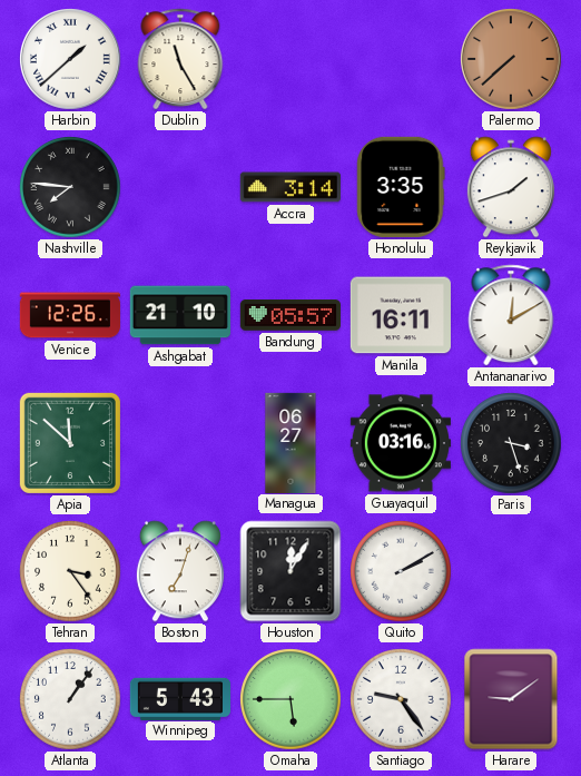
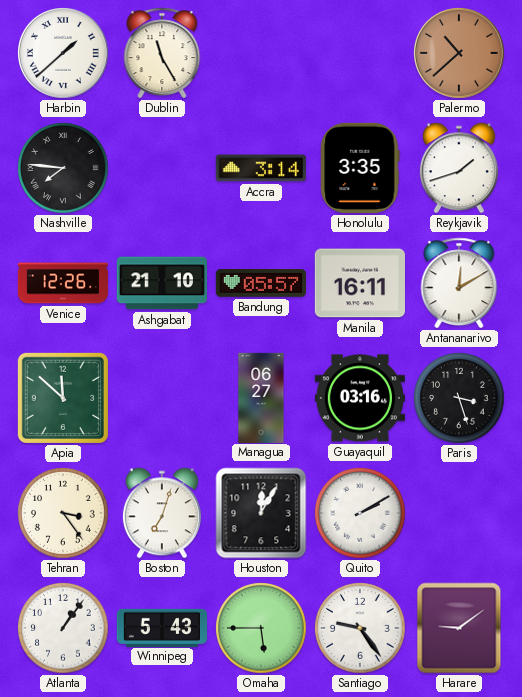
Palermo: 7:38 -> 10:38 (460, 54)
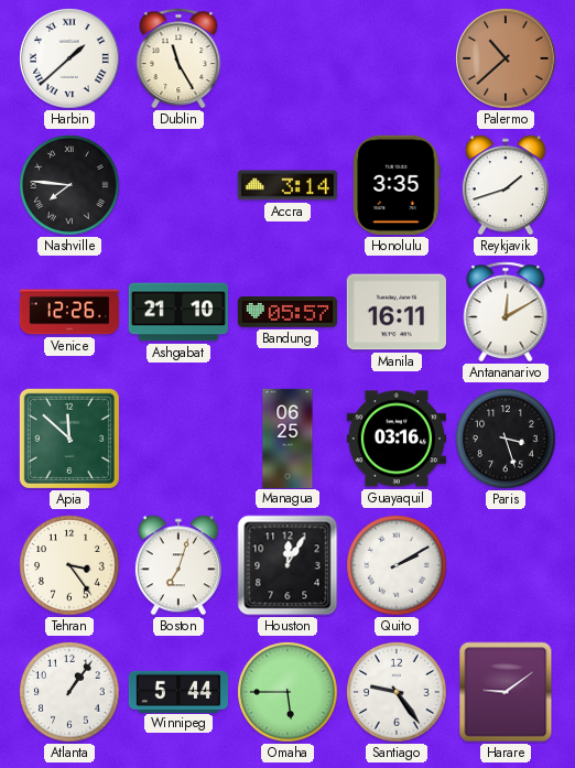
Managua: 06:27 -> 06:25 (287, 437)
Winnipeg: 5:43 -> 5:44 (177, 691)
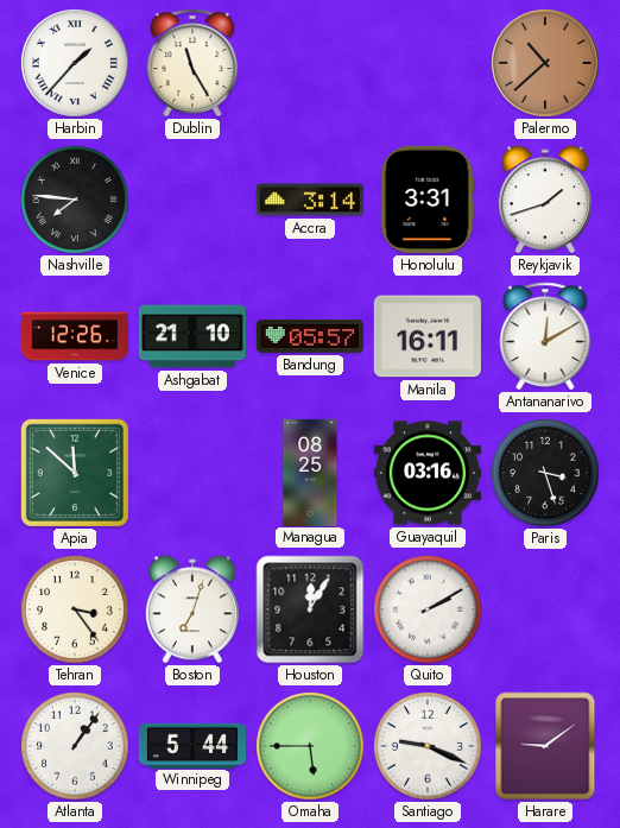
Harbin: 1:38 -> 1:37 (76, 64)
Honolulu: 3:35 -> 3:31 (428, 200)
Managua: 06:25 -> 08:25 (310, 472)
Santiago: 9:24 -> 9:19 (428, 746)
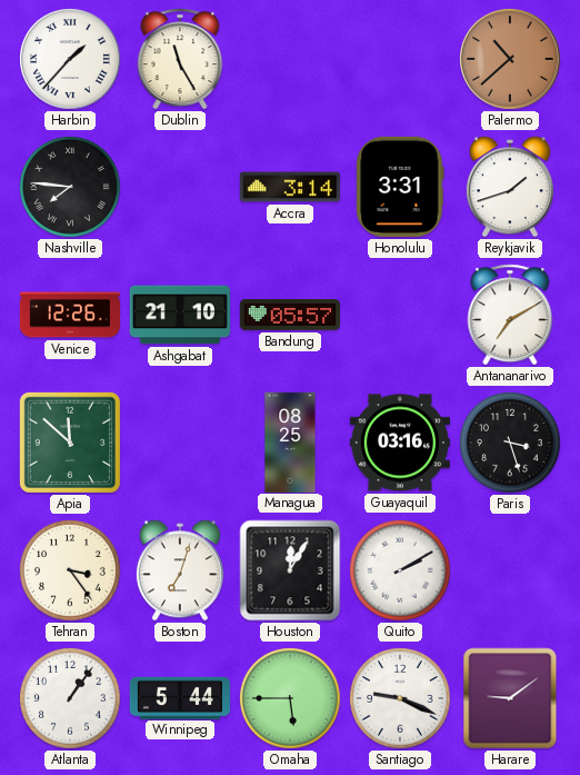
Manila: 16:11 -> none (428, 336)
Antananarivo: 12:10 -> 7:10 (510, 315)
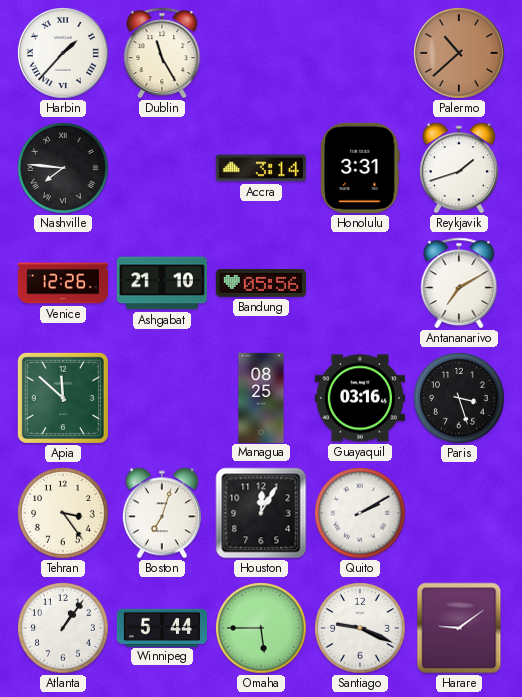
Bandung: 05:57 -> 05:56 (260, 283)
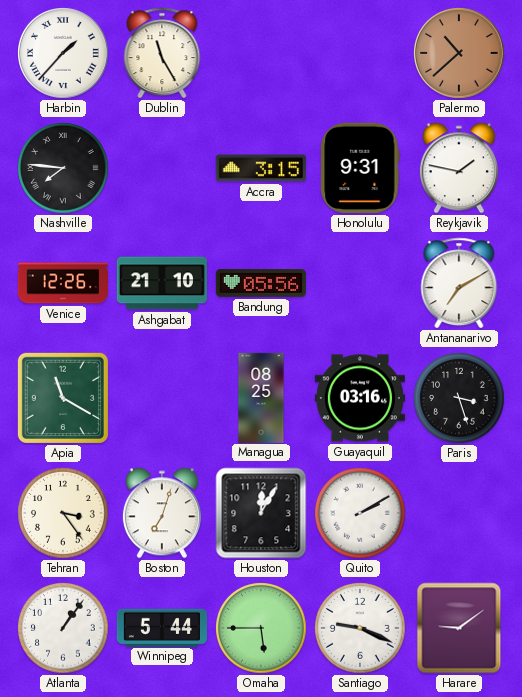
Accra: 3:14 -> 3:15 (261, 168)
Honolulu: 3:31 -> 9:31 (360, 168)
Reykjavik: 1:42 -> 1:47 (459, 168)
Apia: 11:52 -> 11:20 (63, 398)
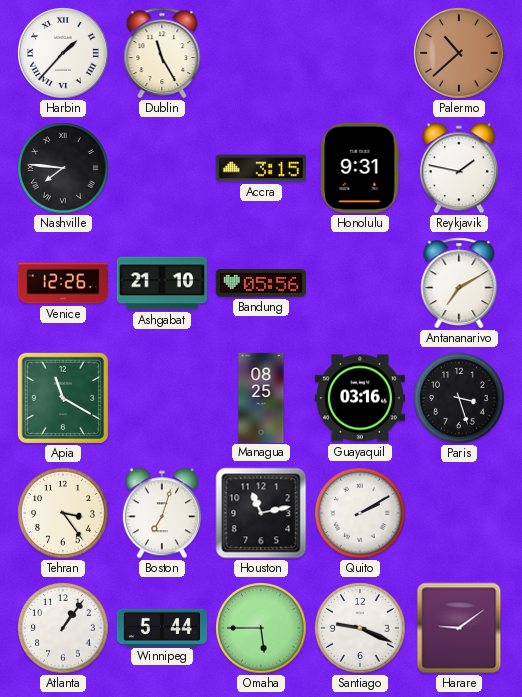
Houston: 12:05 -> 11:13 (261, 513)
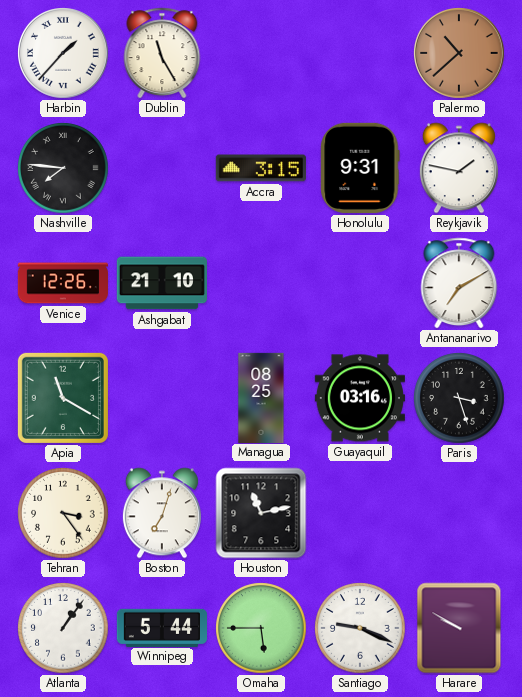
Bandung: 05:56 -> none (260, 283)
Quito: 2:10 -> none (360, 513)
Harare: 9:09 -> 9:50 (459, 628)
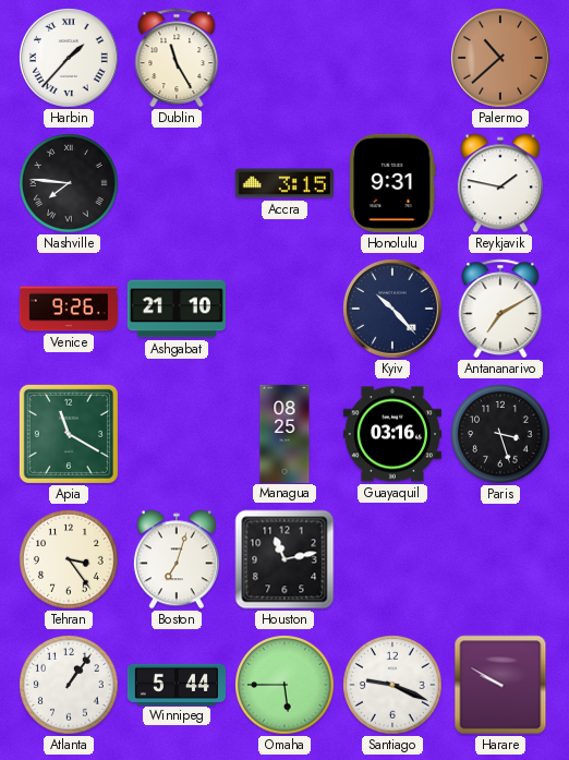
Venice: 12:26 -> 9:26 (68, 309)
Kyiv: none -> 10:23 (394, 310)
